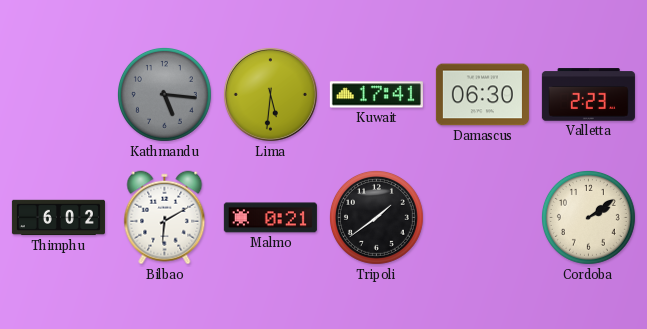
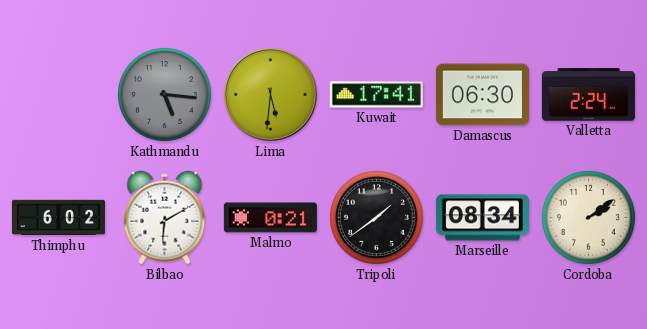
Valletta: 2:23 -> 2:24 (588, 95)
Marseille: none -> 08:34 (482, 218)
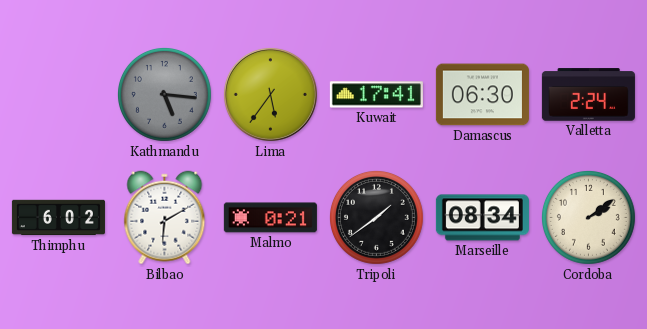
Lima: 5:31 -> 5:36 (270, 94)
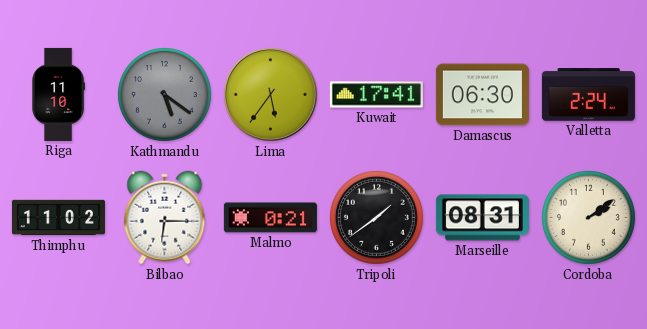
Riga: none -> 11:10 (58, 94)
Kathmandu: 5:16 -> 5:21 (164, 94)
Thimphu: 6:02 -> 11:02 (58, 218)
Bilbao: 6:10 -> 6:15 (165, 218)
Marseille: 08:34 -> 08:31 (482, 218)
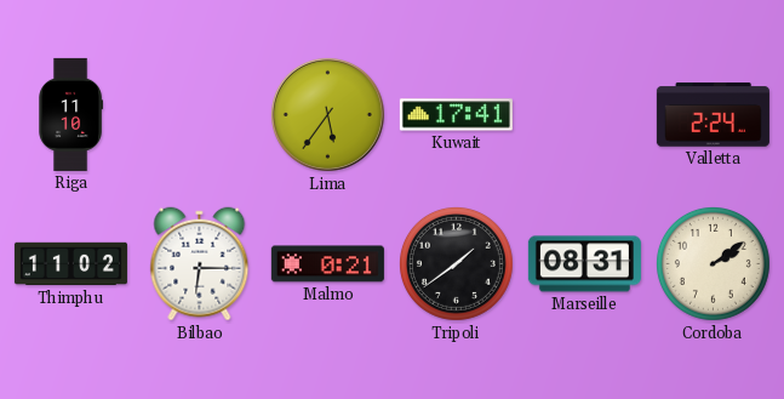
Kathmandu: 5:21 -> none (164, 94)
Damascus: 06:30 -> none (482, 95)
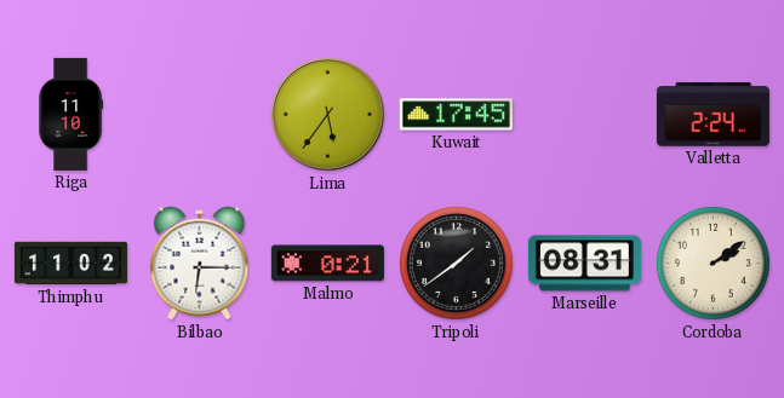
Kuwait: 17:41 -> 17:45 (456, 115)
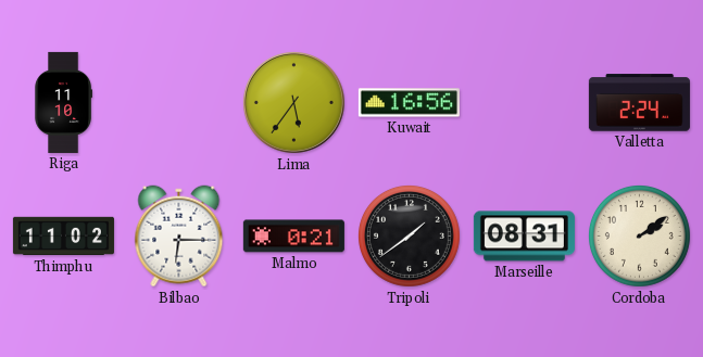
Kuwait: 17:45 -> 16:56 (409, 103)
